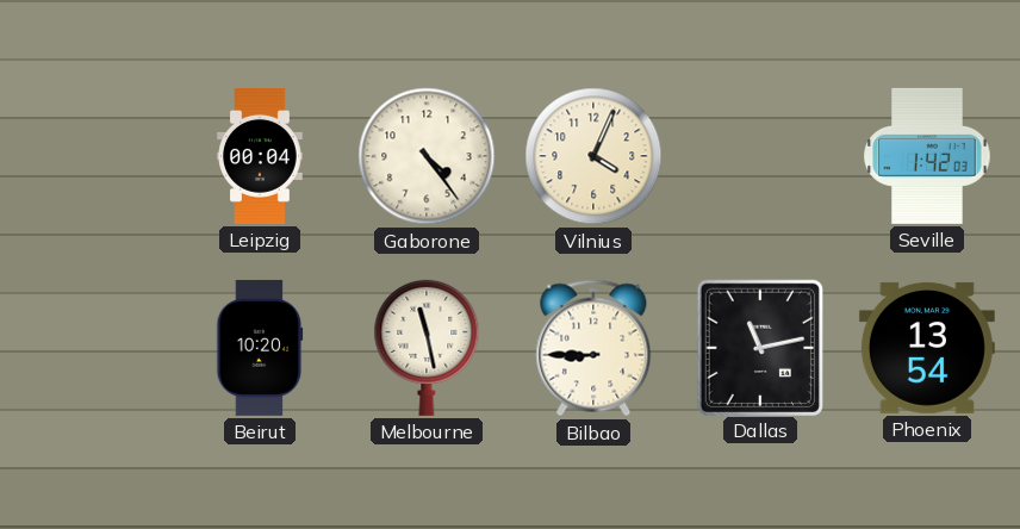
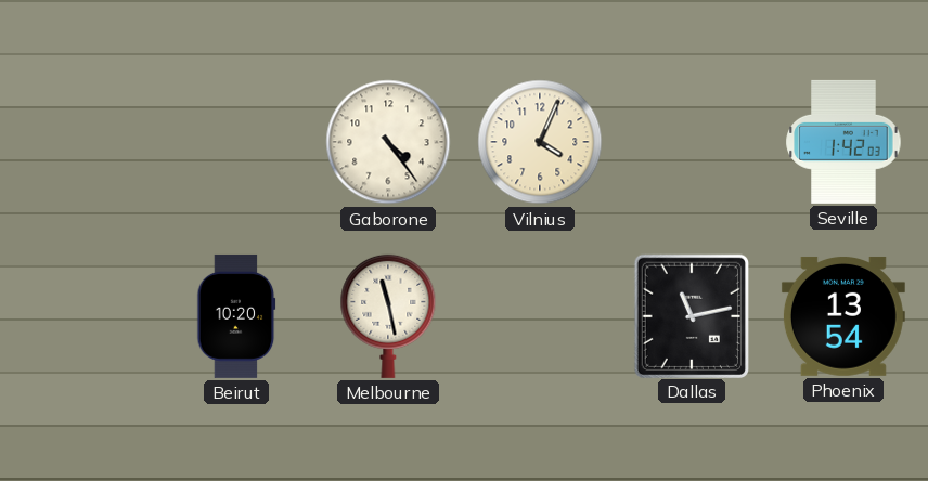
Leipzig: 00:04 -> none (260, 156)
Bilbao: 8:45 -> none (593, 348)
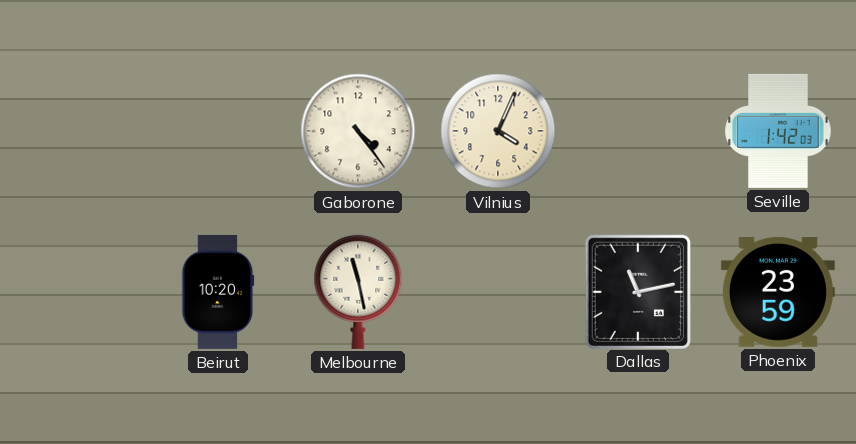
Phoenix: 13:54 -> 23:59 (778, 292)
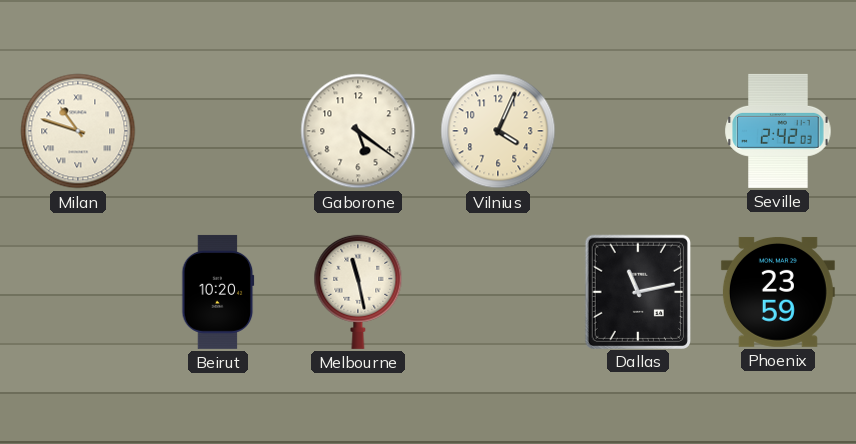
Milan: none -> 10:48 (78, 131)
Gaborone: 4:24 -> 5:21 (358, 131)
Seville: 1:42 -> 2:42 (778, 131)
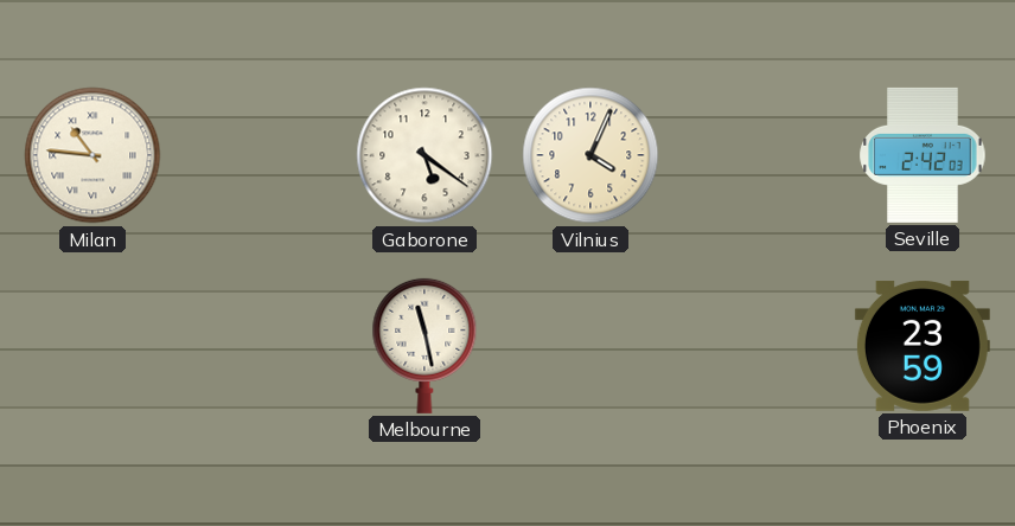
Milan: 10:48 -> 10:46 (92, 155)
Beirut: 10:20 -> none (218, 292)
Dallas: 11:13 -> none (637, 291)
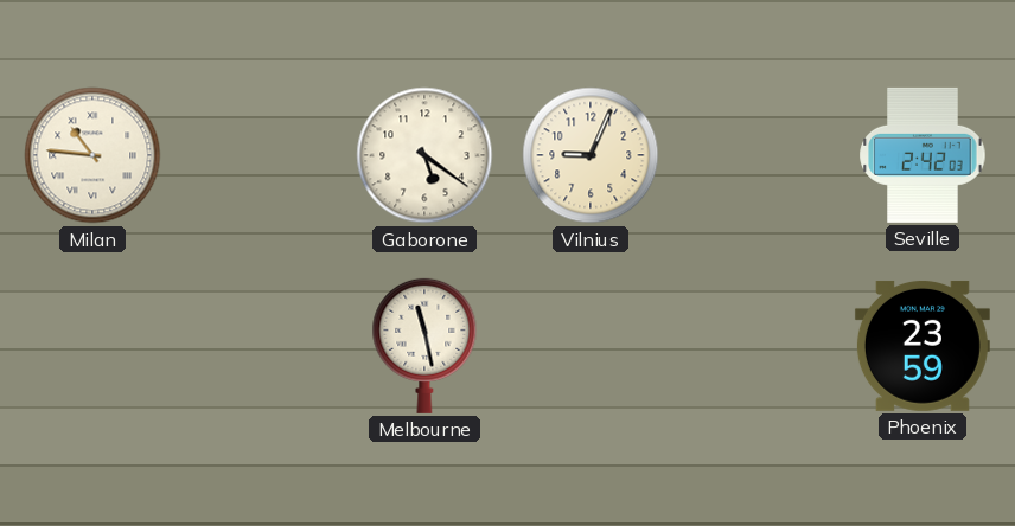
Vilnius: 4:04 -> 9:04 (591, 155)
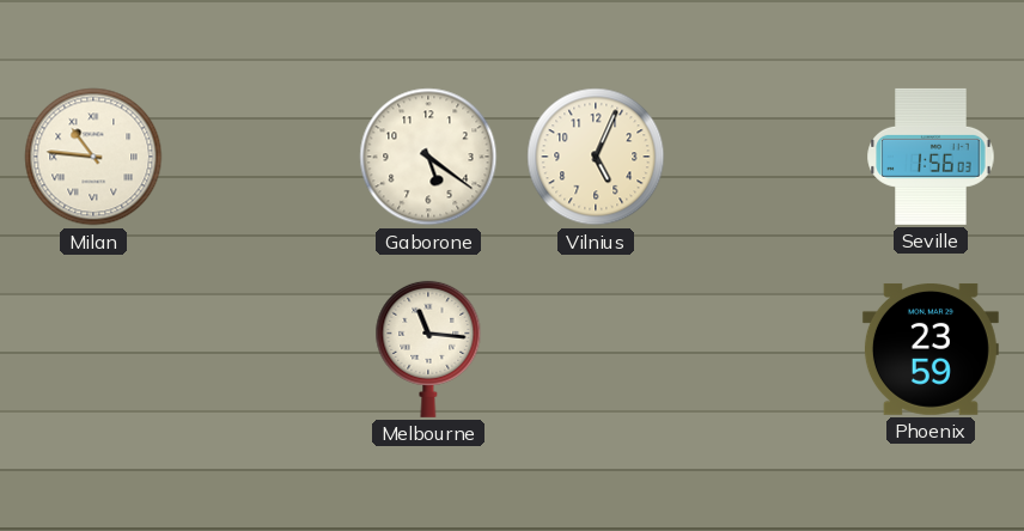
Vilnius: 9:04 -> 5:04 (596, 157)
Seville: 2:42 -> 1:56 (931, 157)
Melbourne: 11:28 -> 11:16 (428, 349)
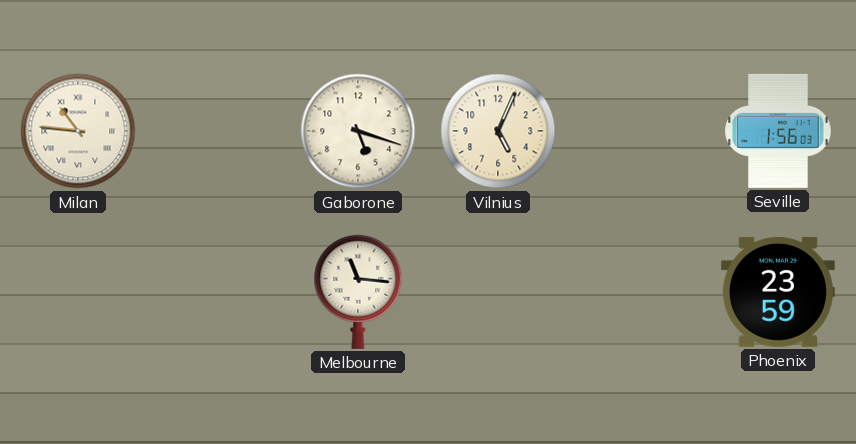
Gaborone: 5:21 -> 5:18 (358, 131)
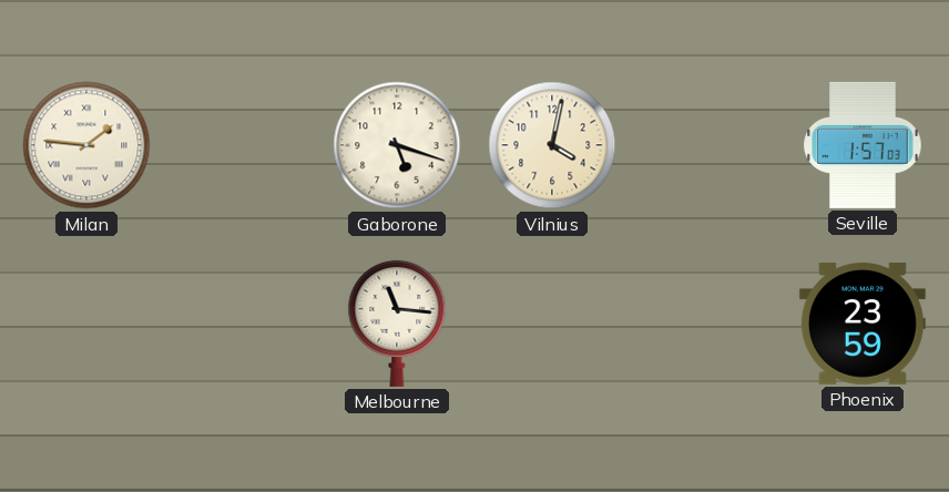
Milan: 10:46 -> 1:46 (86, 145)
Vilnius: 5:04 -> 4:02 (552, 145)
Seville: 1:56 -> 1:57 (863, 145)
